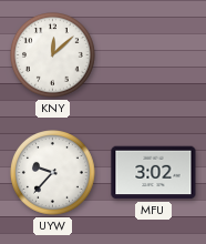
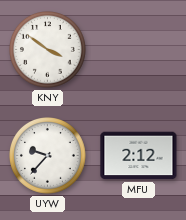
KNY: 12:08 -> 3:51 (48, 50)
MFU: 3:02 -> 2:12 (139, 156)
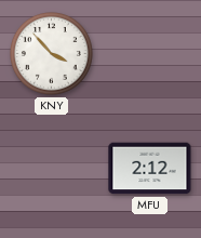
KNY: 3:51 -> 3:53 (52, 54)
UYW: 9:37 -> none (48, 156)
